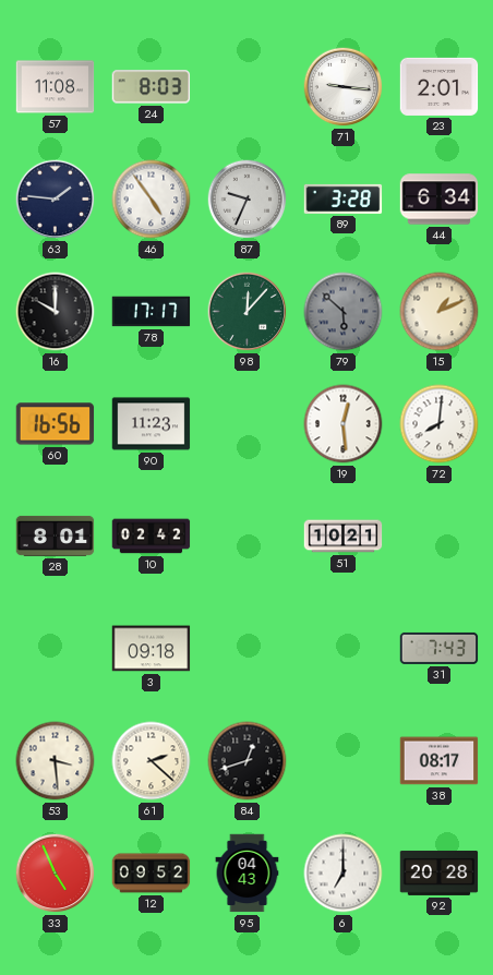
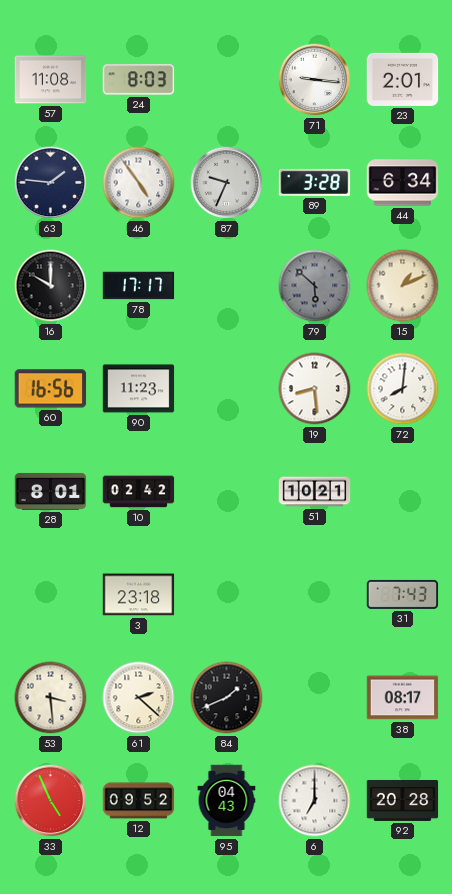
98: 12:07 -> none (248, 312)
19: 12:29 -> 8:29 (315, 389)
3: 09:18 -> 23:18 (139, 595)
84: 12:42 -> 1:41 (227, 698)
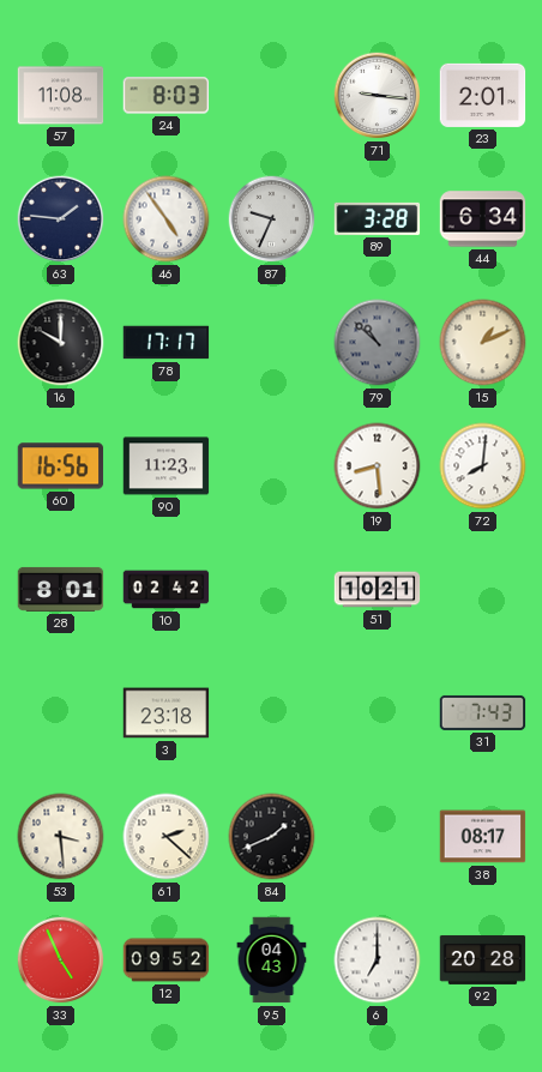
79: 5:52 -> 10:52 (378, 343)
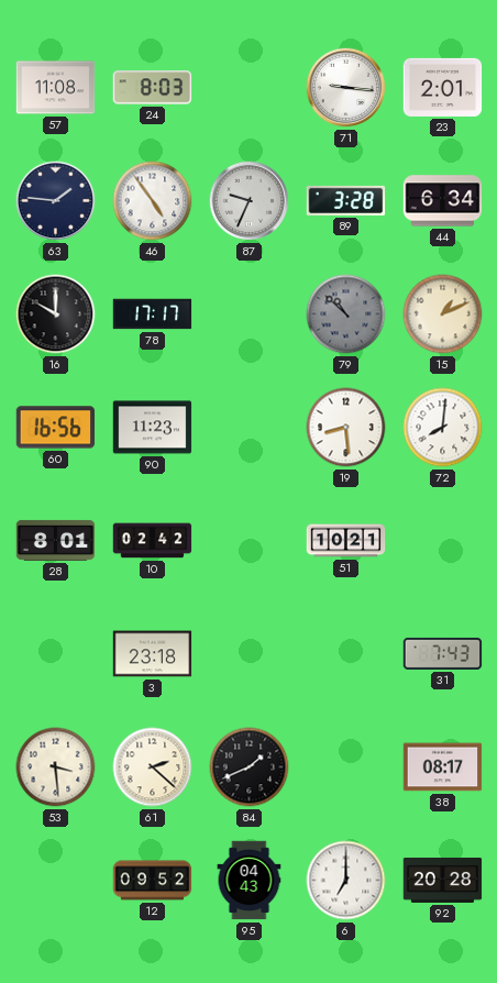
33: 4:56 -> none (61, 960)
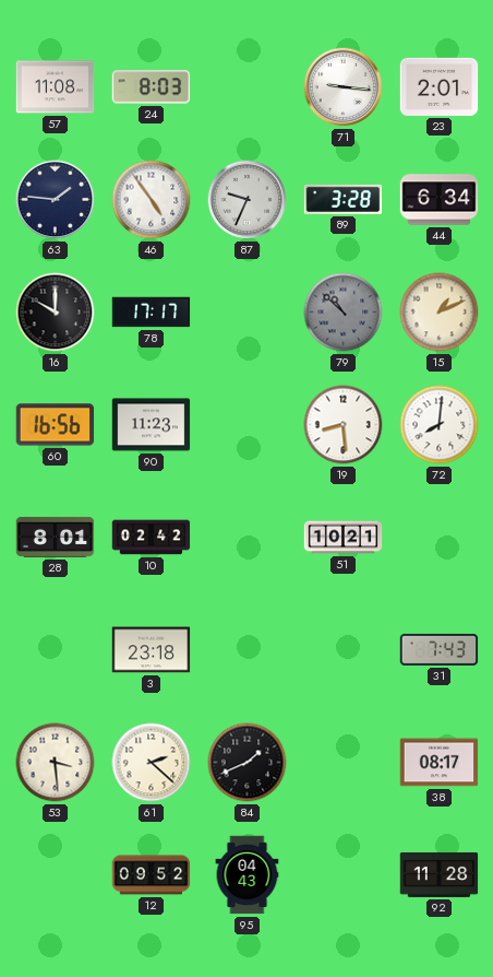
6: 7:00 -> none (346, 881)
92: 20:28 -> 11:28 (440, 874)
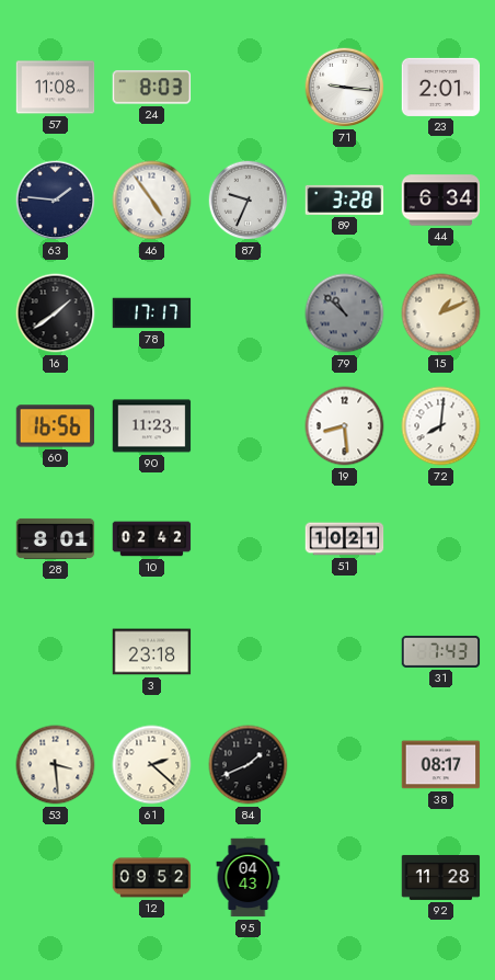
16: 10:00 -> 1:39 (56, 314)
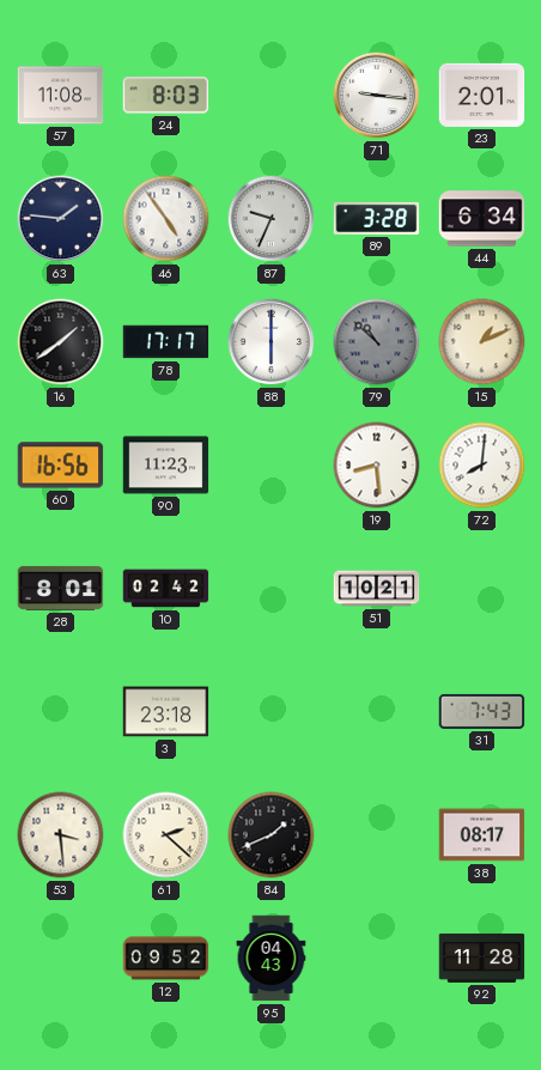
88: none -> 6:00 (272, 342)
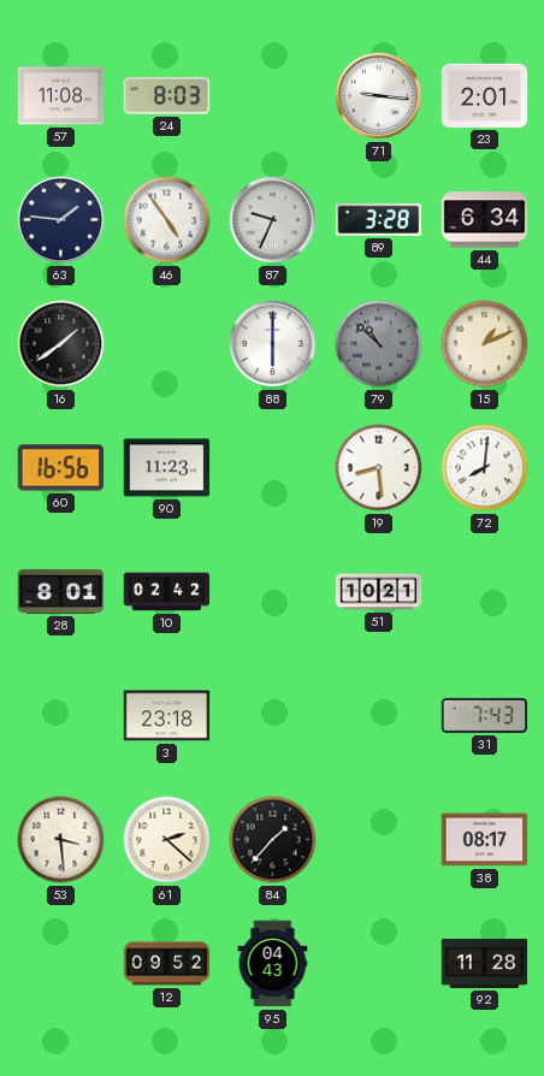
78: 17:17 -> none (166, 342)
84: 1:41 -> 1:37 (273, 840)
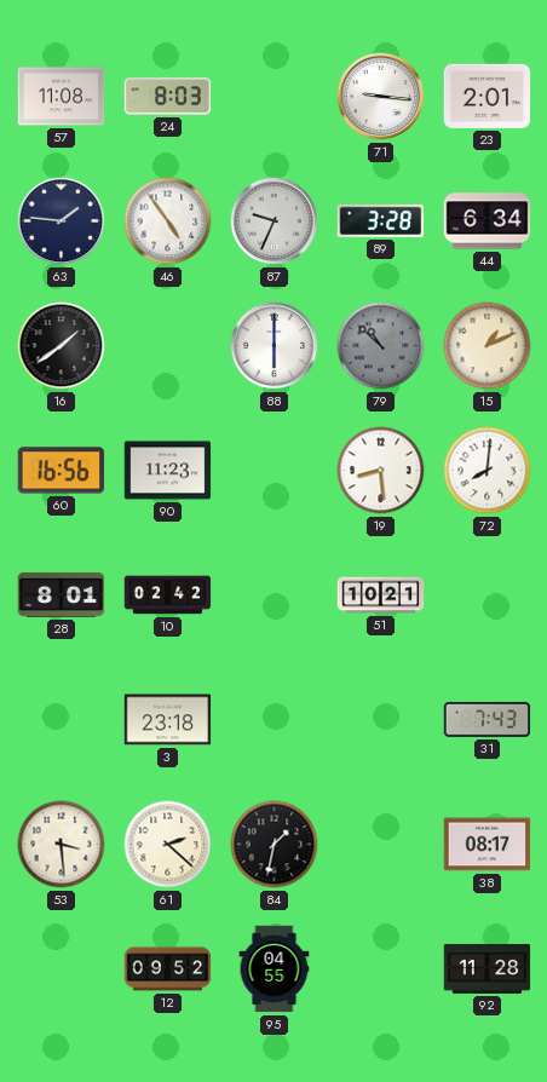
84: 1:37 -> 1:32 (275, 845)
95: 04:43 -> 04:55 (275, 969)
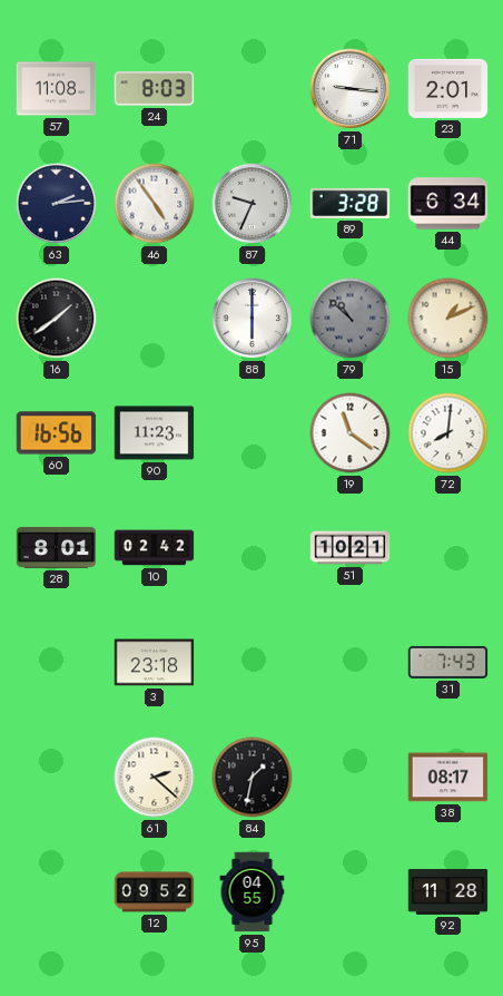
63: 1:46 -> 2:14 (57, 204)
19: 8:29 -> 11:21 (351, 433)
53: 3:29 -> none (62, 845)
